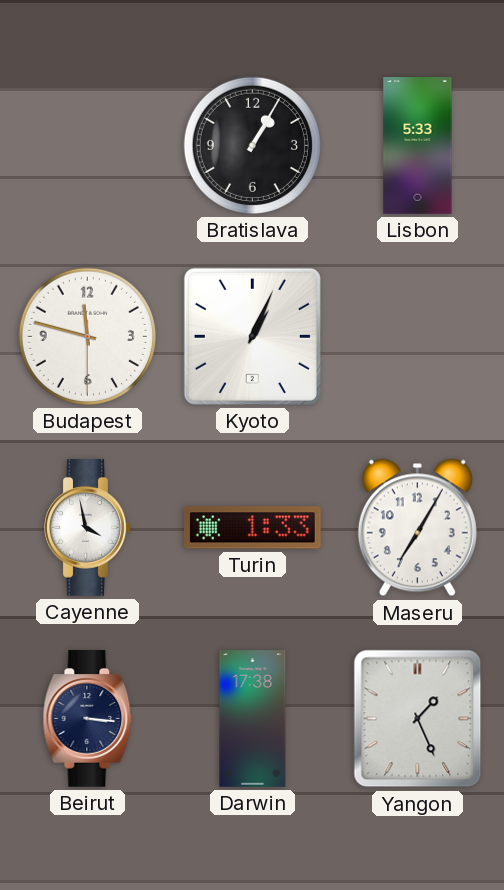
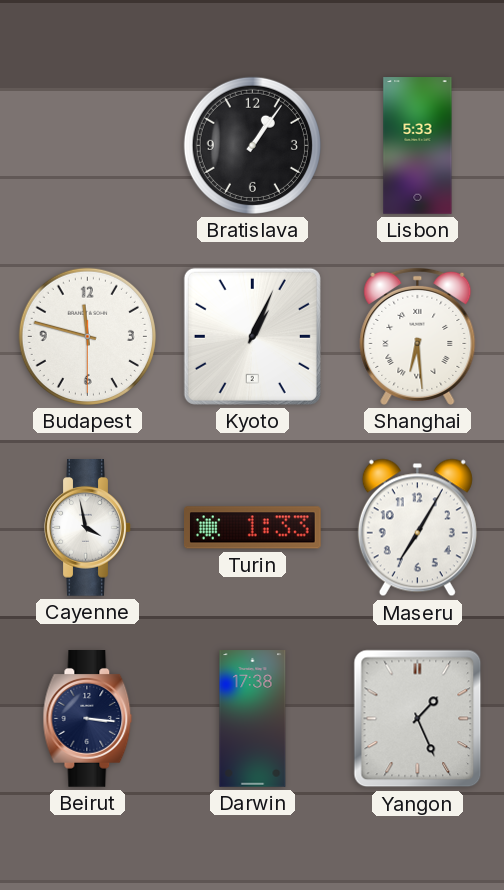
Bratislava: 1:05 -> 1:06 (252, 145)
Shanghai: none -> 6:29 (418, 336)
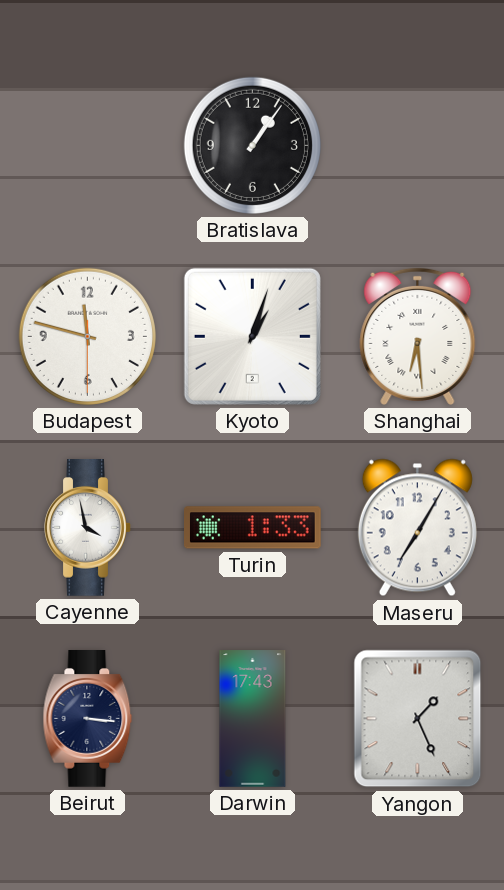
Lisbon: 5:33 -> none (418, 146)
Kyoto: 1:04 -> 1:03 (252, 336)
Darwin: 17:38 -> 17:43 (253, 719)
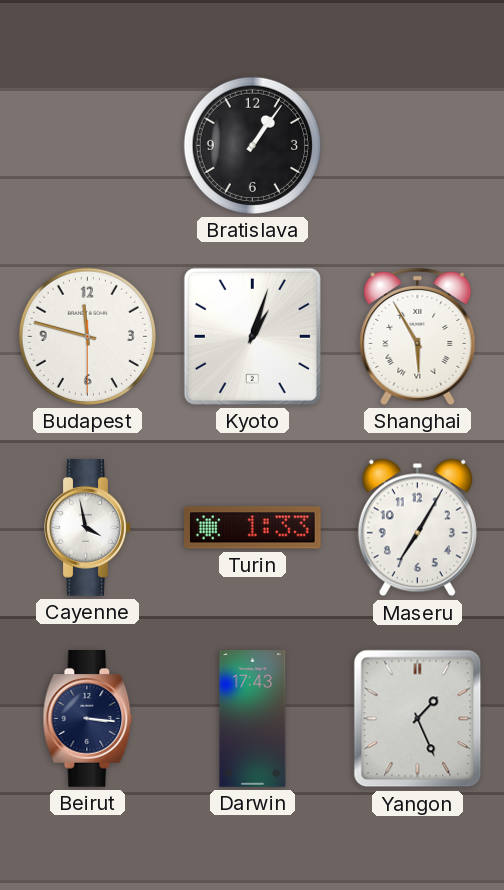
Shanghai: 6:29 -> 5:55 (418, 336)
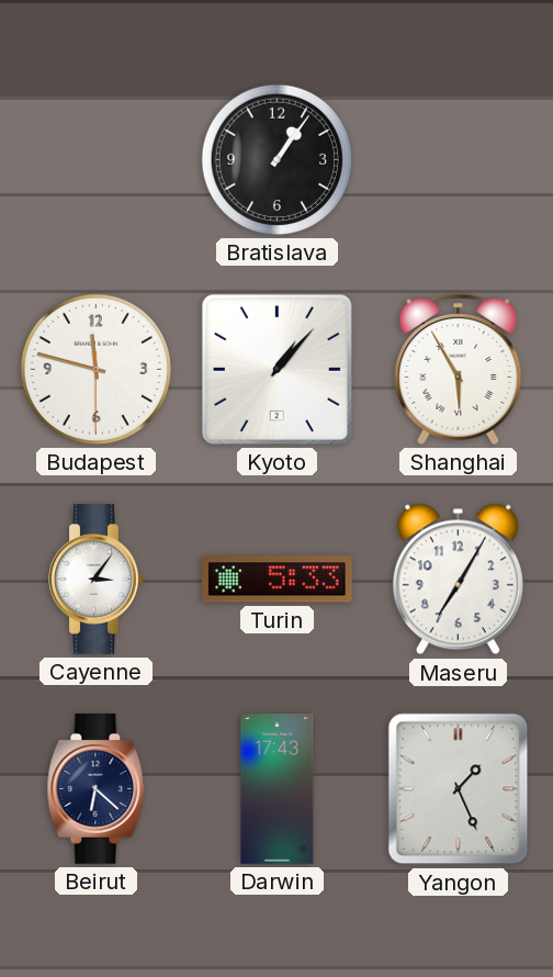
Kyoto: 1:03 -> 1:07 (276, 369)
Cayenne: 3:58 -> 3:06 (97, 580)
Turin: 1:33 -> 5:33 (278, 580)
Beirut: 3:16 -> 6:22 (97, 789)
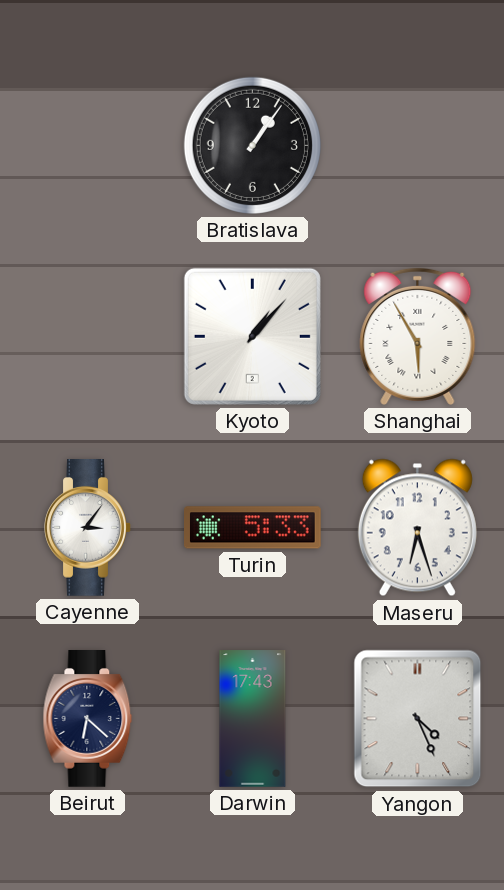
Budapest: 11:47 -> none (95, 369)
Maseru: 7:05 -> 6:27 (417, 528)
Yangon: 1:26 -> 4:26 (418, 719)
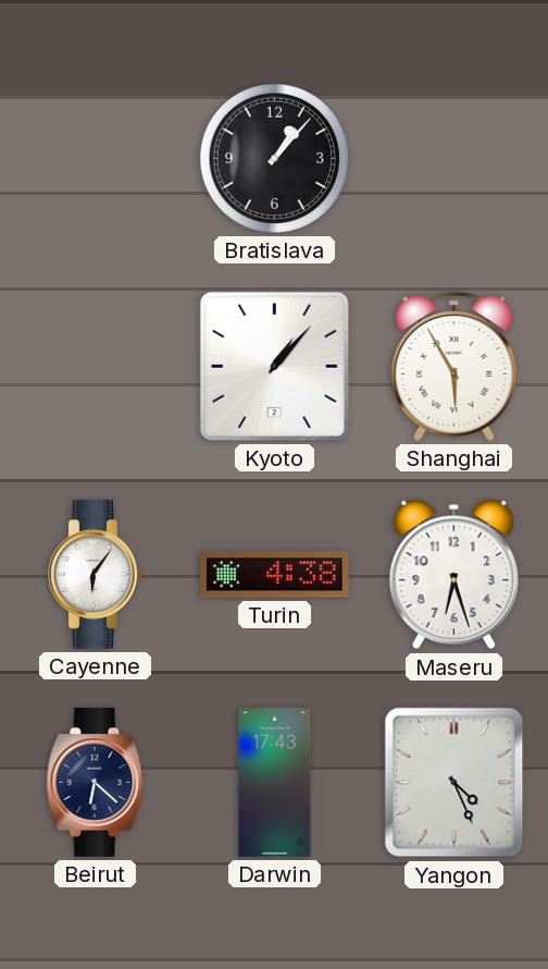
Bratislava: 1:06 -> 1:07 (274, 158)
Cayenne: 3:06 -> 6:06 (96, 575)
Turin: 5:33 -> 4:38 (275, 575)
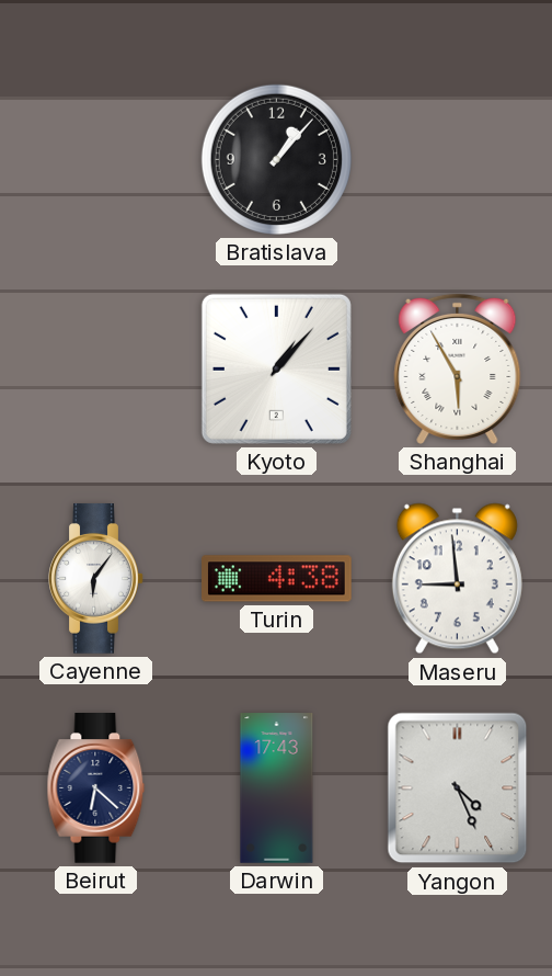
Maseru: 6:27 -> 8:59 (457, 579)
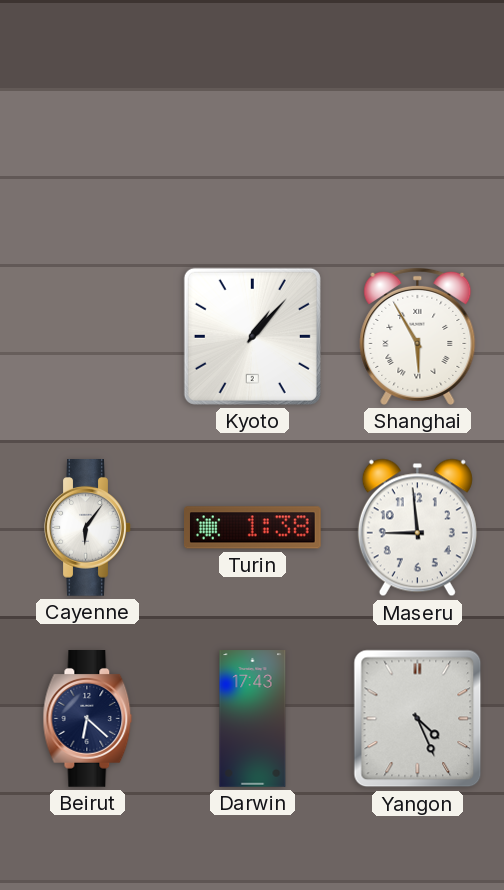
Bratislava: 1:07 -> none (276, 159)
Turin: 4:38 -> 1:38 (253, 528)
